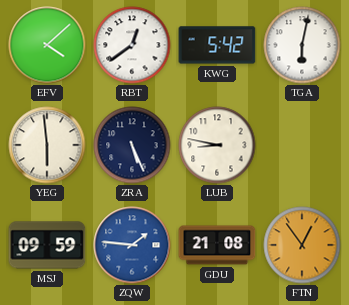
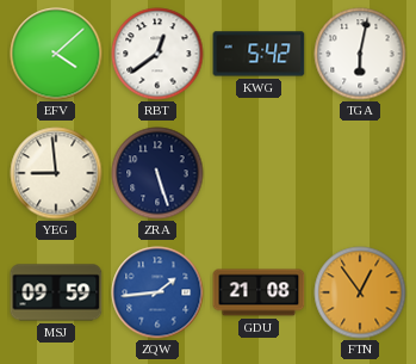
YEG: 5:59 -> 8:59 (56, 173)
ZRA: 5:26 -> 5:27 (157, 173)
LUB: 8:47 -> none (217, 145)
ZQW: 1:46 -> 1:44 (157, 292)
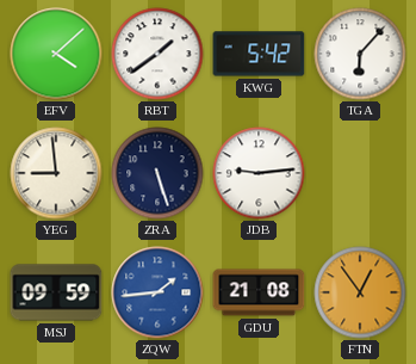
RBT: 12:39 -> 1:39 (157, 54)
TGA: 6:02 -> 6:07 (360, 54)
JDB: none -> 9:14 (259, 173)
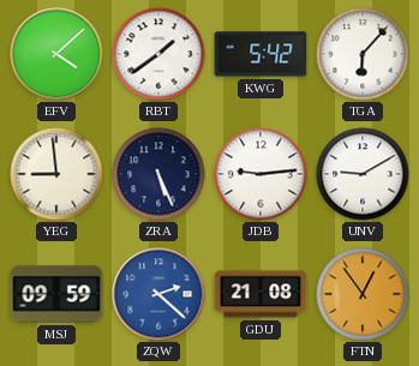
ZRA: 5:27 -> 5:26 (158, 174)
UNV: none -> 9:10 (363, 174)
ZQW: 1:44 -> 2:22 (158, 294)
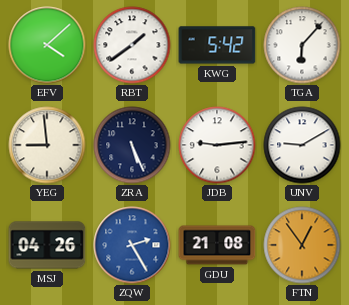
MSJ: 09:59 -> 04:26 (47, 245)
ZQW: 2:22 -> 2:25 (132, 245)
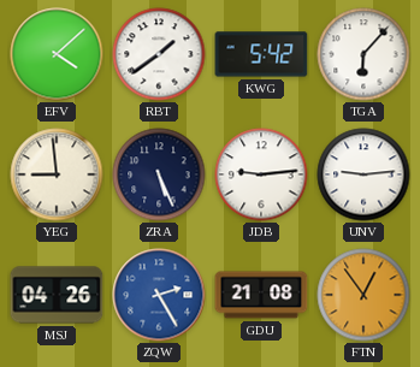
UNV: 9:10 -> 9:14 (363, 174)
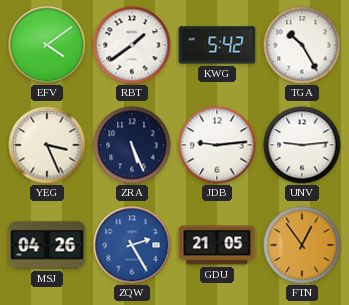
EFV: 4:08 -> 4:09 (47, 45)
TGA: 6:07 -> 10:25 (302, 45)
YEG: 8:59 -> 3:26 (47, 145)
GDU: 21:08 -> 21:05 (217, 245)
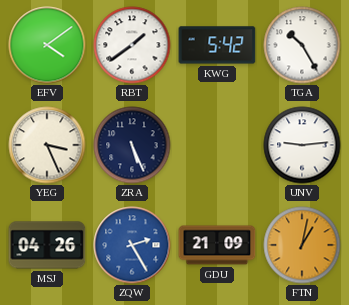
JDB: 9:14 -> none (217, 145)
GDU: 21:05 -> 21:09 (217, 245)
FTN: 12:54 -> 1:02 (302, 245)
